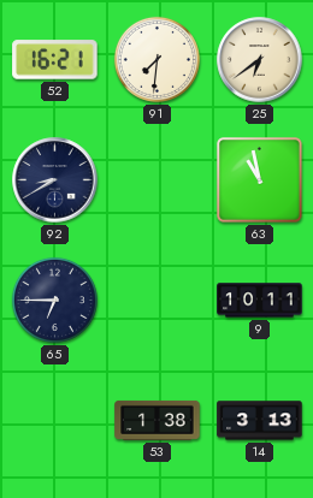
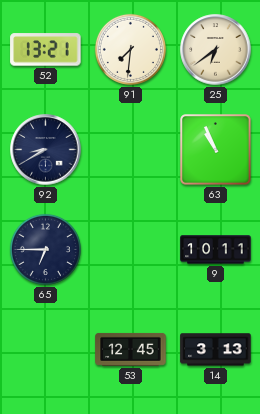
52: 16:21 -> 13:21 (46, 50)
63: 10:58 -> 10:56 (216, 150)
53: 1:38 -> 12:45 (131, 349)
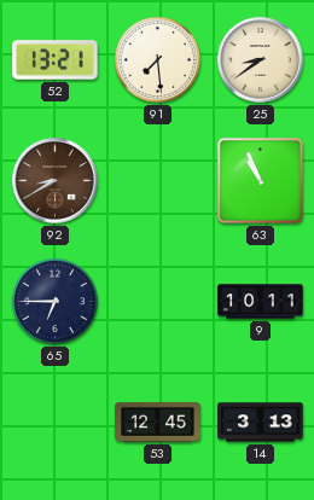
91: 7:31 -> 7:29 (157, 59)
25: 6:39 -> 8:39 (261, 60)
92 dial: navy -> brown (56, 181)
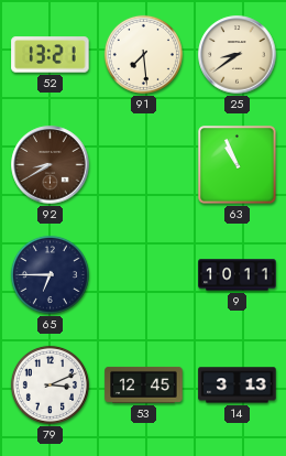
79: none -> 3:11 (50, 384)
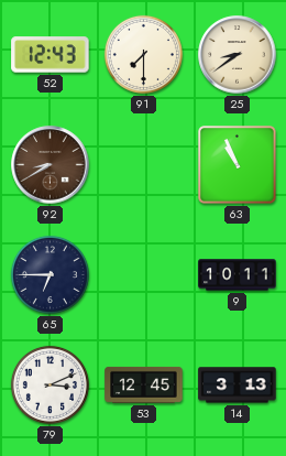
52: 13:21 -> 12:43 (51, 55)
91: 7:29 -> 7:30 (143, 54)
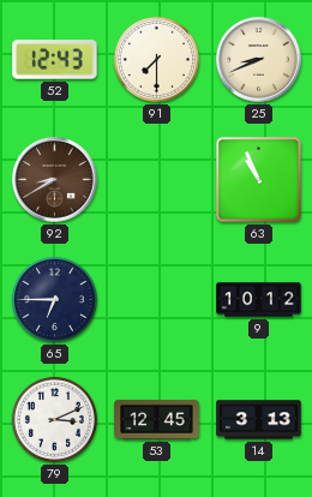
25: 8:39 -> 8:41 (259, 60)
9: 10:11 -> 10:12 (259, 300)
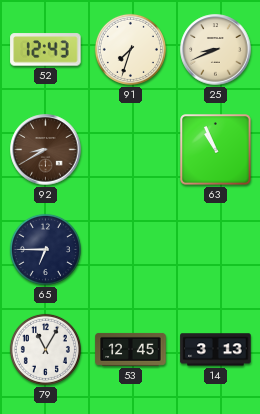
91: 7:30 -> 7:33 (130, 49)
9: 10:12 -> none (259, 300)
79: 3:11 -> 11:05 (45, 349)
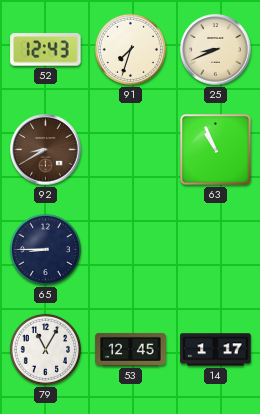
65: 6:45 -> 8:45 (45, 249)
14: 3:13 -> 1:17 (216, 350)
